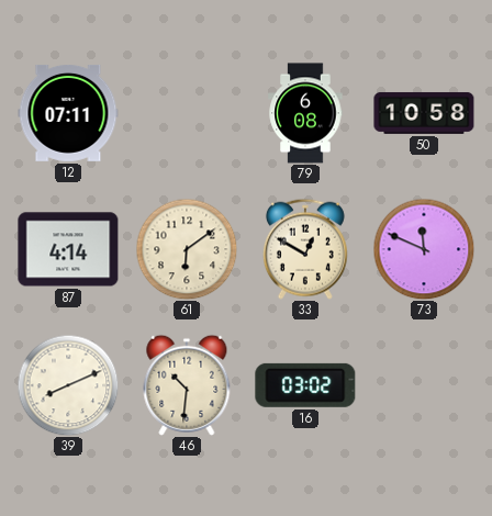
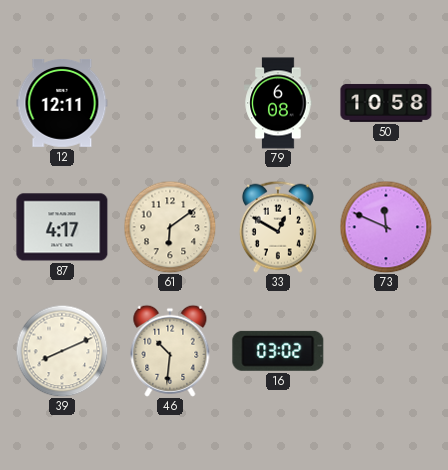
12: 07:11 -> 12:11 (62, 103)
87: 4:14 -> 4:17 (62, 227)
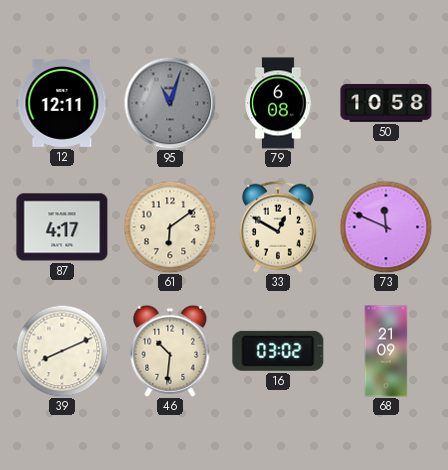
95: none -> 11:03 (170, 103)
68: none -> 21:09 (386, 351)
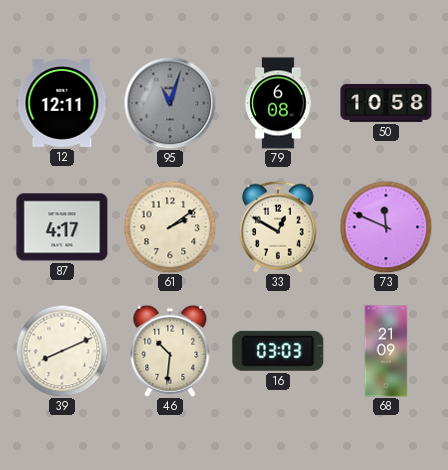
61: 6:09 -> 2:09 (170, 227)
16: 03:02 -> 03:03 (278, 351)
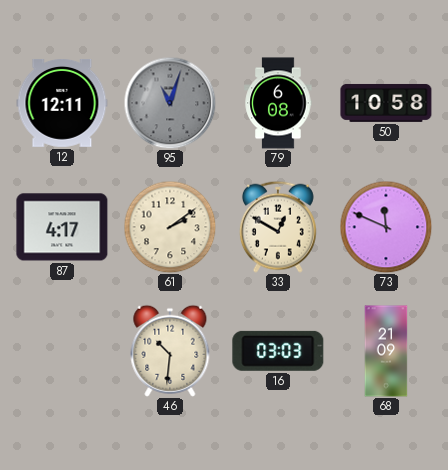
39: 8:11 -> none (62, 351)
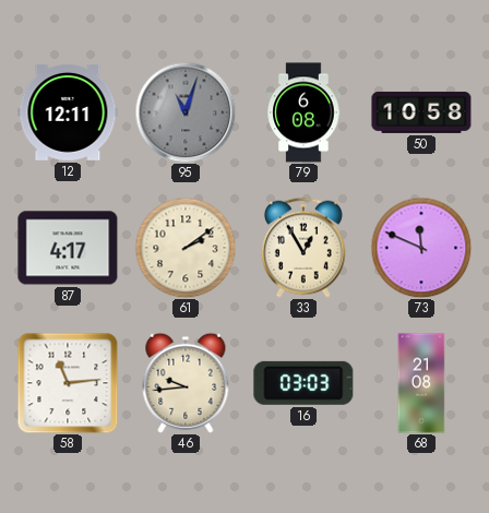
33: 12:50 -> 12:55 (303, 248)
58: none -> 11:14 (68, 383)
46: 10:31 -> 9:44 (186, 383)
68: 21:09 -> 21:08 (421, 383)
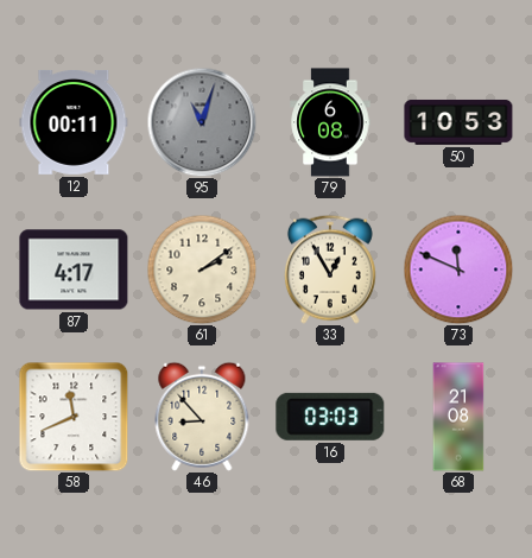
12: 12:11 -> 00:11 (74, 122)
50: 10:58 -> 10:53 (458, 122)
58: 11:14 -> 11:41 (74, 417)
46: 9:44 -> 8:53 (202, 417)
